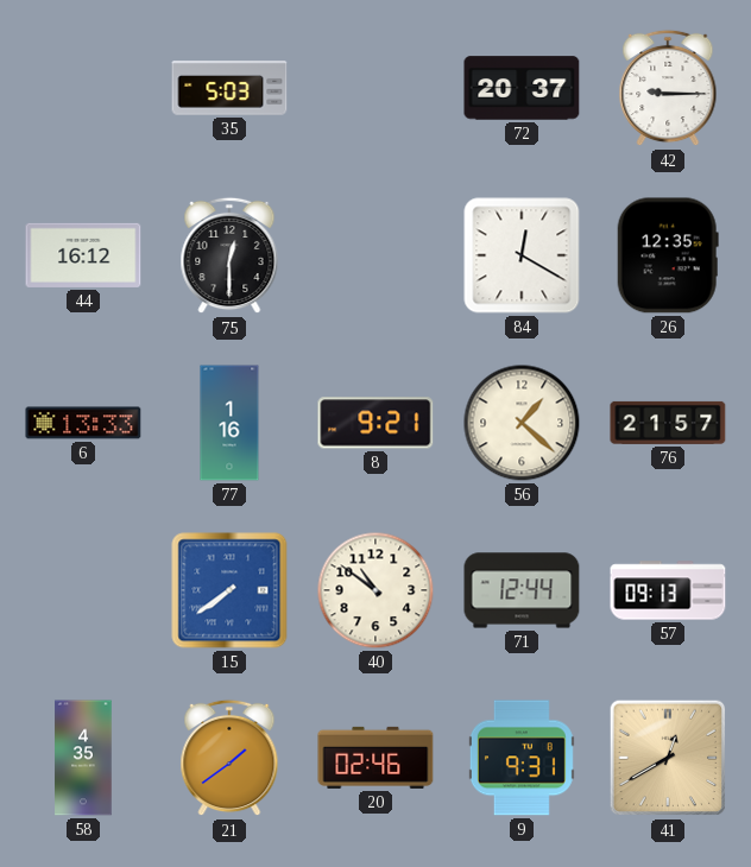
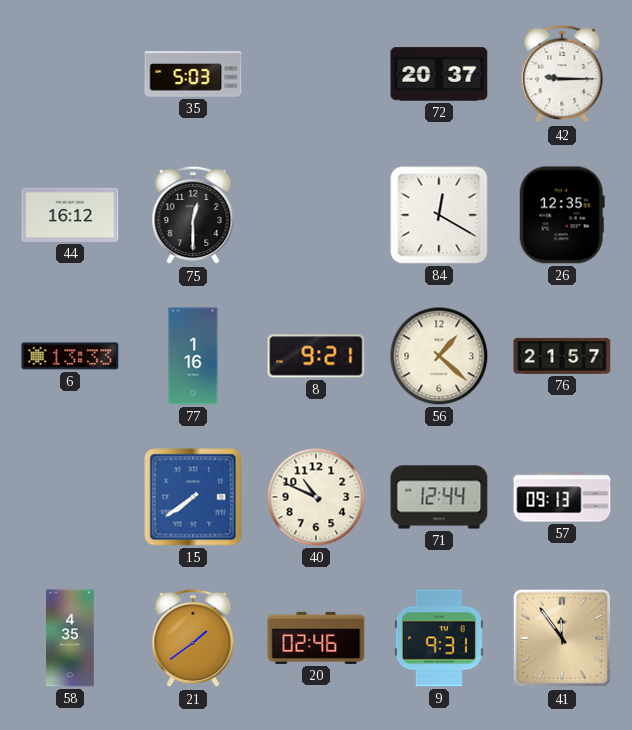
40: 10:51 -> 10:49 (316, 497)
41: 12:40 -> 11:54 (562, 638)
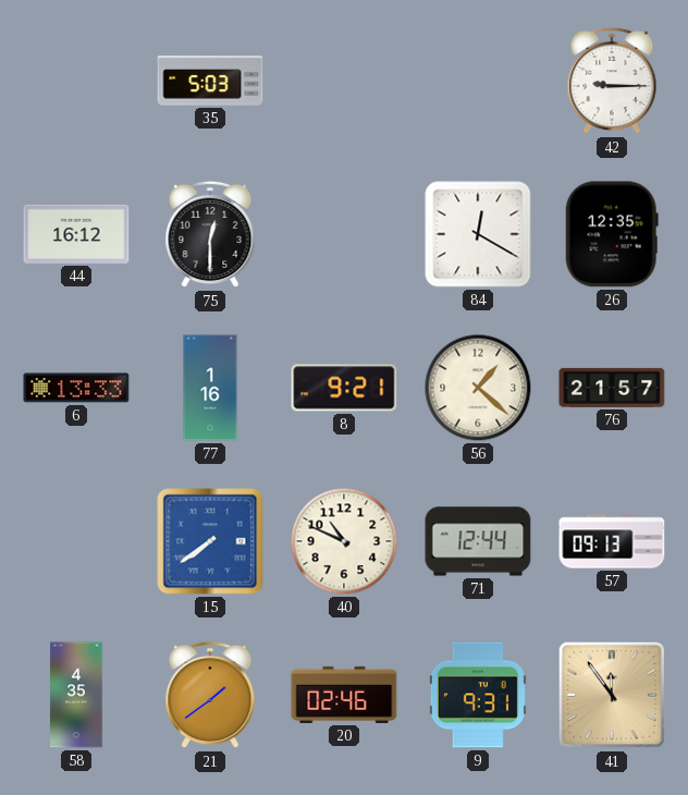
72: 20:37 -> none (439, 74)
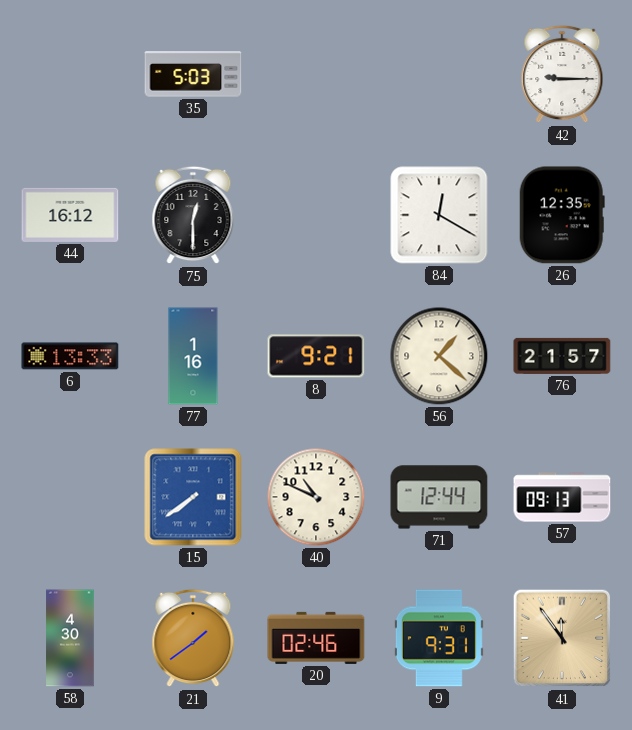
58: 4:35 -> 4:30 (70, 638)
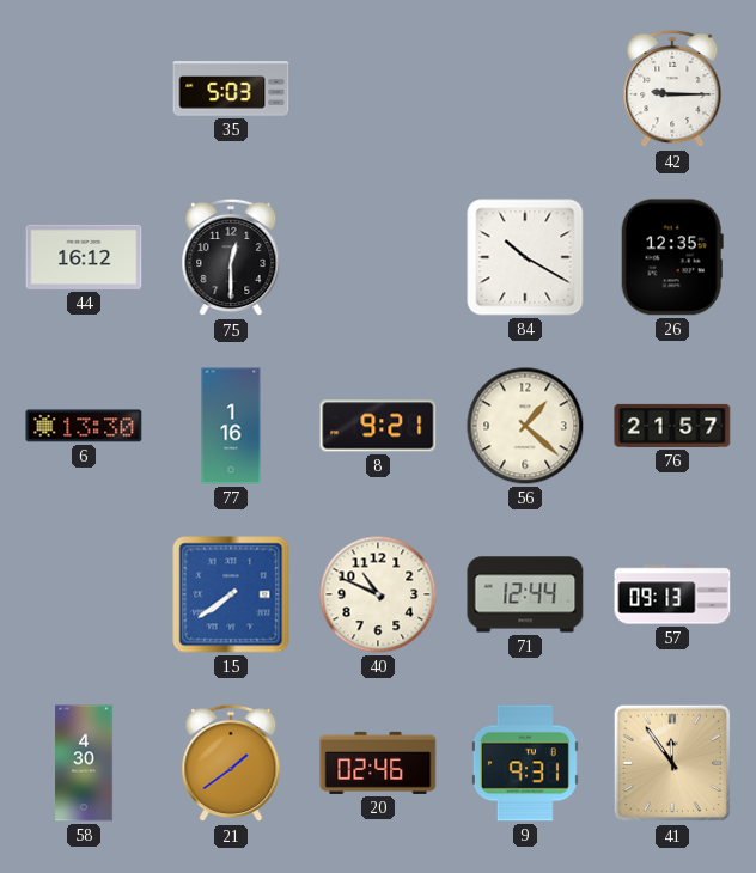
84: 12:20 -> 10:20 (525, 257)
6: 13:33 -> 13:30 (84, 426)
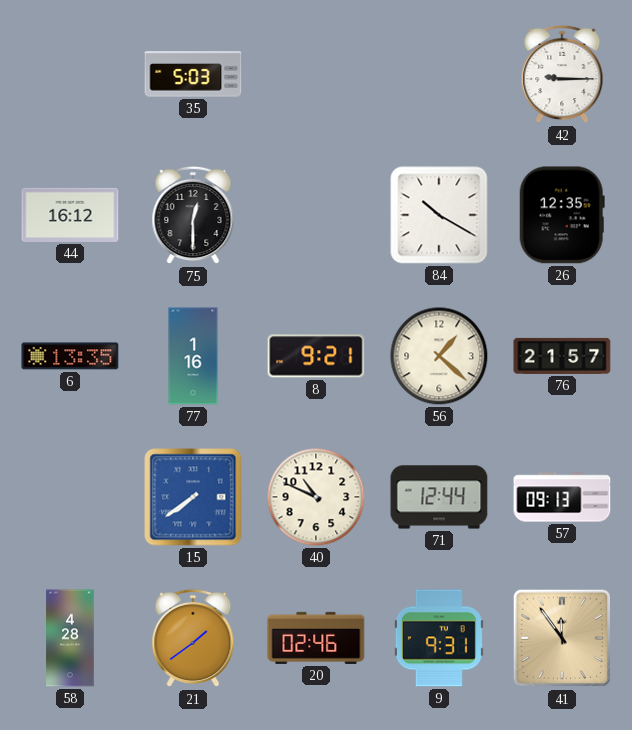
6: 13:30 -> 13:35 (70, 356)
58: 4:30 -> 4:28 (70, 638)
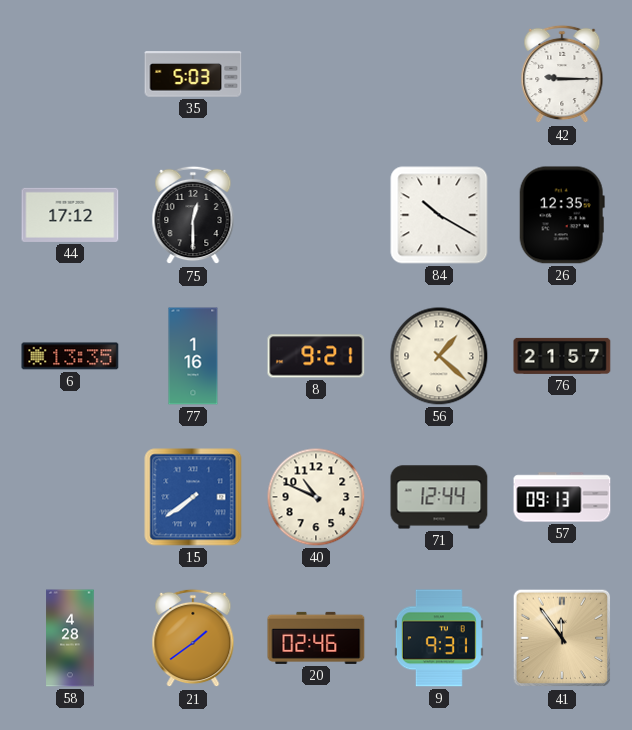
44: 16:12 -> 17:12 (70, 215)
